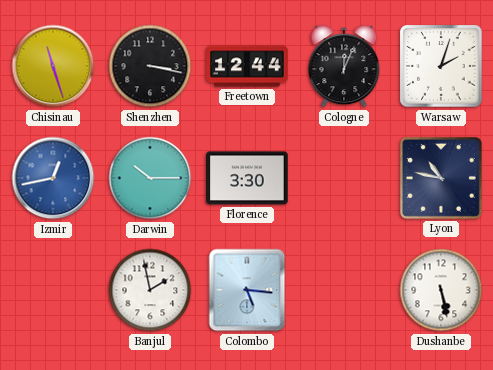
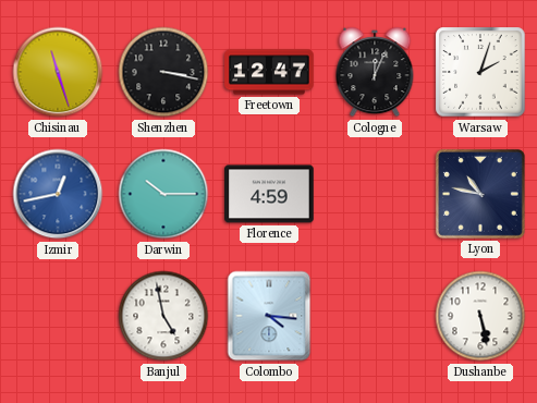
Freetown: 12:44 -> 12:47 (269, 72)
Florence: 3:30 -> 4:59 (269, 194)
Banjul: 1:58 -> 4:58 (163, 316)
Colombo: 5:16 -> 4:16 (269, 316)
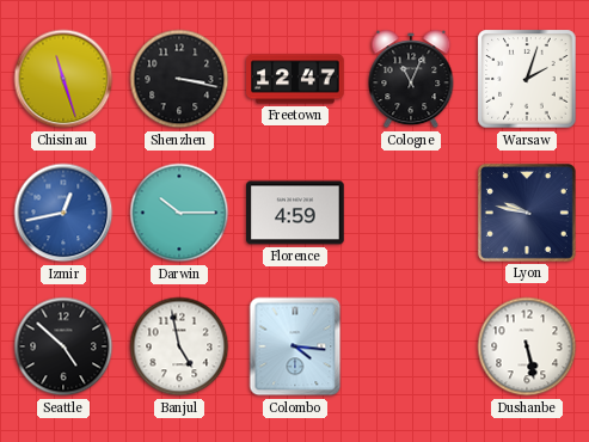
Cologne: 12:04 -> 11:04 (411, 79)
Lyon: 10:47 -> 9:47 (527, 213)
Seattle: none -> 4:52 (63, 346)
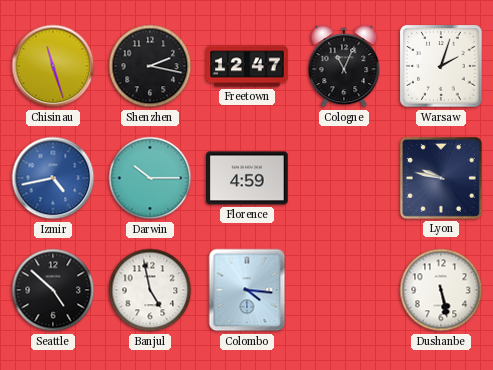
Shenzhen: 3:17 -> 2:17 (150, 66)
Izmir: 12:43 -> 4:43 (53, 178)
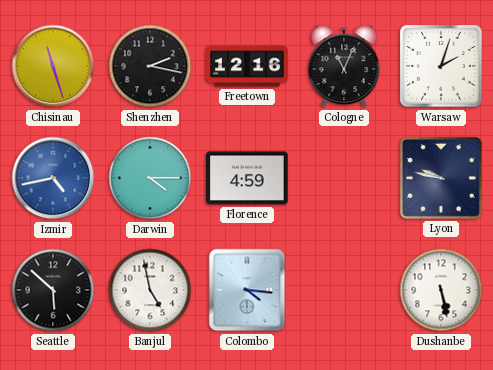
Freetown: 12:47 -> 12:16 (247, 66)
Darwin: 10:15 -> 4:15 (150, 178)
Seattle: 4:52 -> 5:52 (53, 290)
